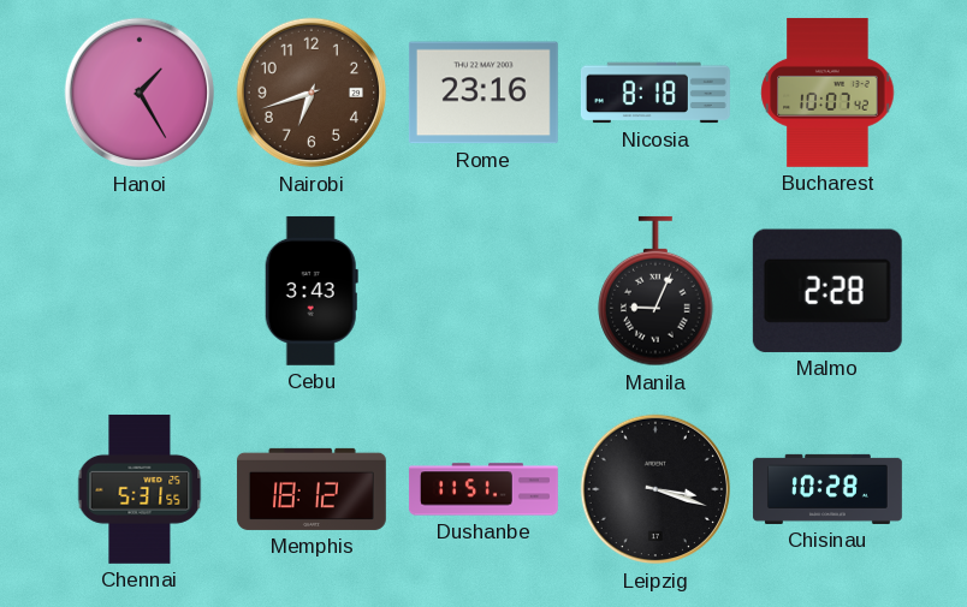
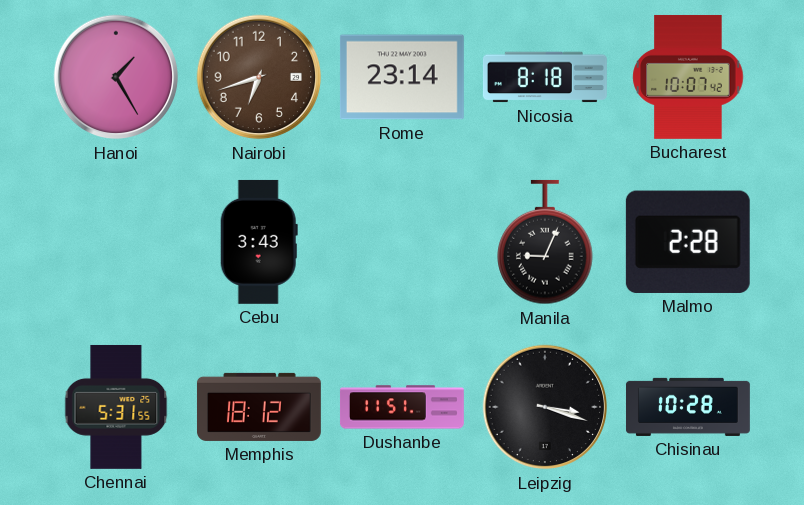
Rome: 23:16 -> 23:14 (402, 77)
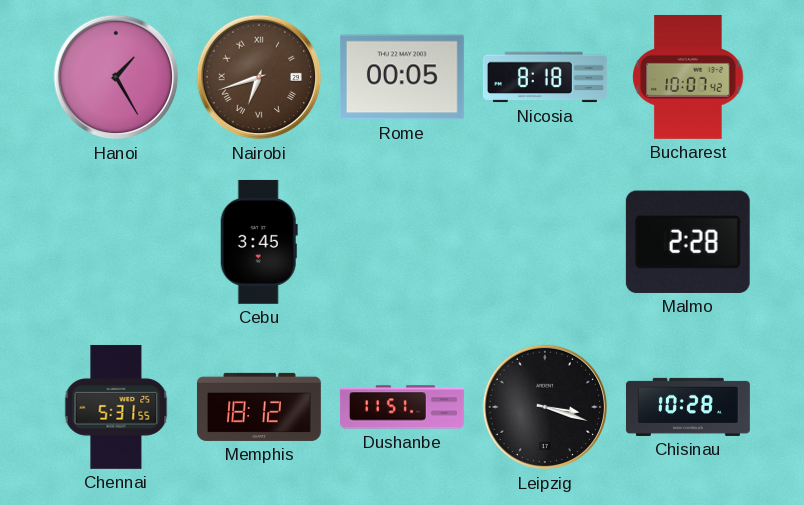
Nairobi numerals: Arabic -> Roman (259, 77)
Rome: 23:14 -> 00:05 (402, 77)
Cebu: 3:43 -> 3:45 (259, 242)
Manila: 9:04 -> none (545, 242)
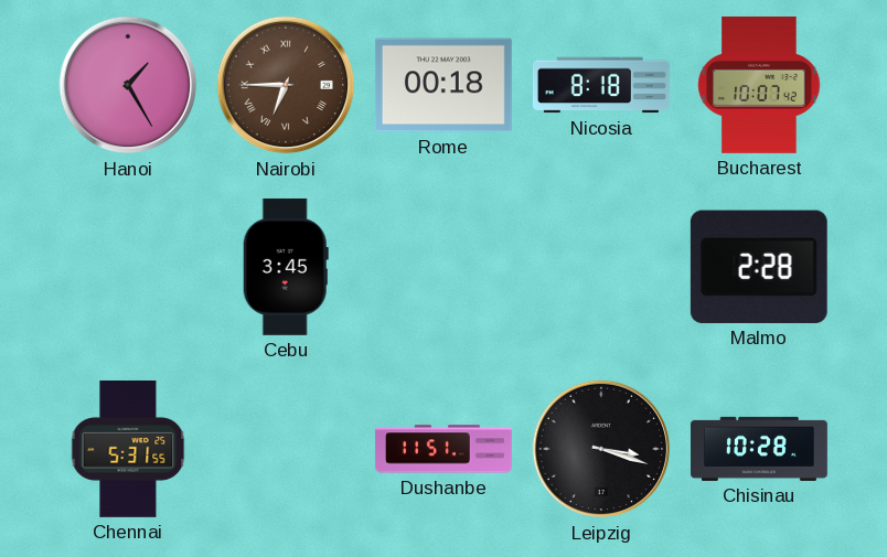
Nairobi: 6:42 -> 6:45 (286, 85)
Rome: 00:05 -> 00:18 (443, 85)
Memphis: 18:12 -> none (259, 407)
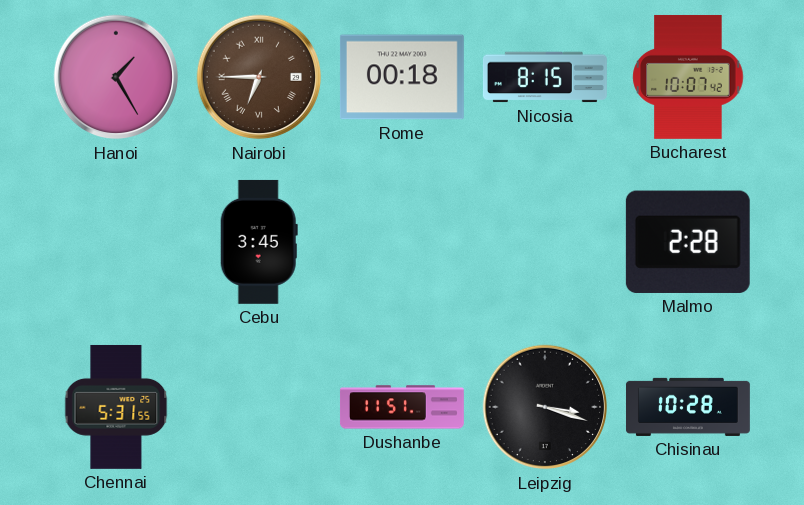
Nicosia: 8:18 -> 8:15 (545, 77)
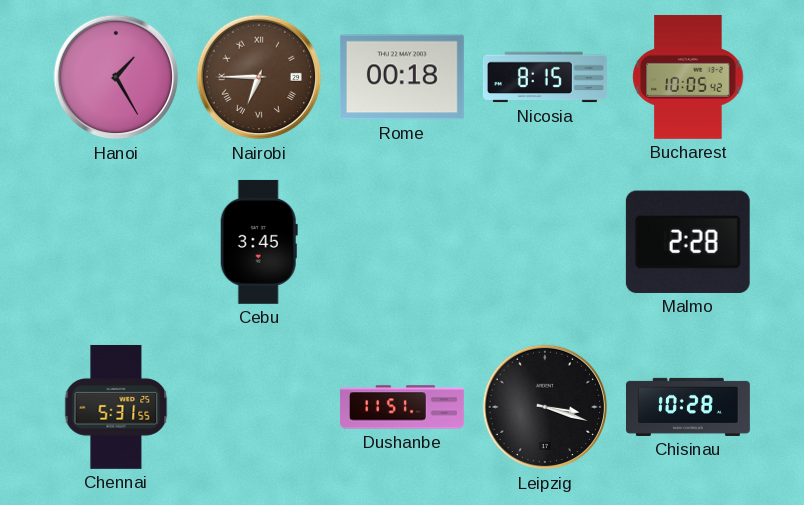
Bucharest: 10:07 -> 10:05 (688, 77)
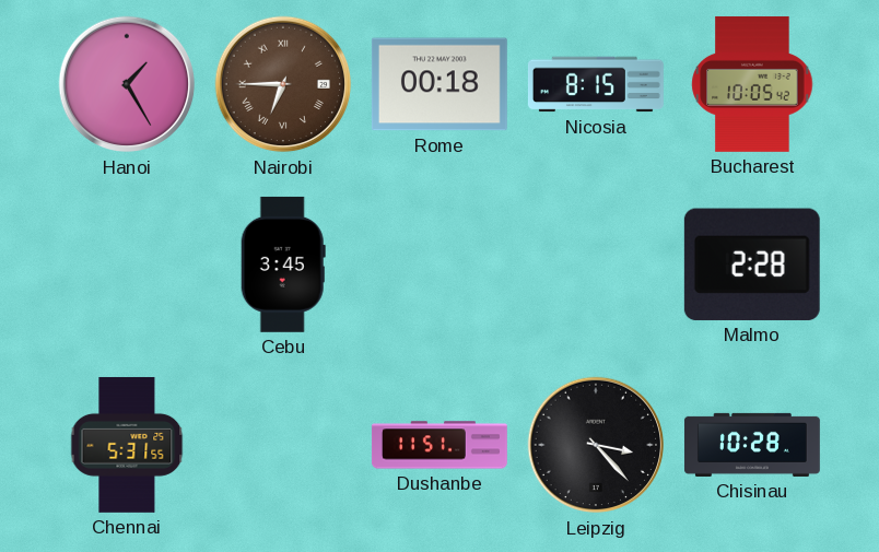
Leipzig: 3:18 -> 3:23 (596, 445)
